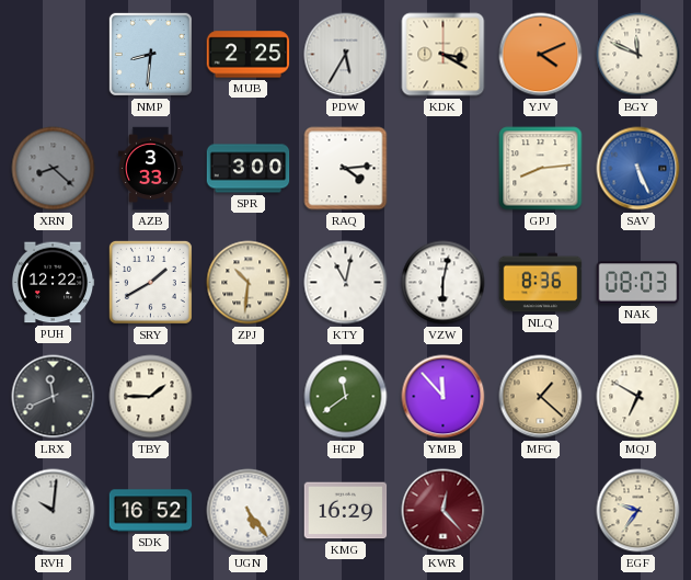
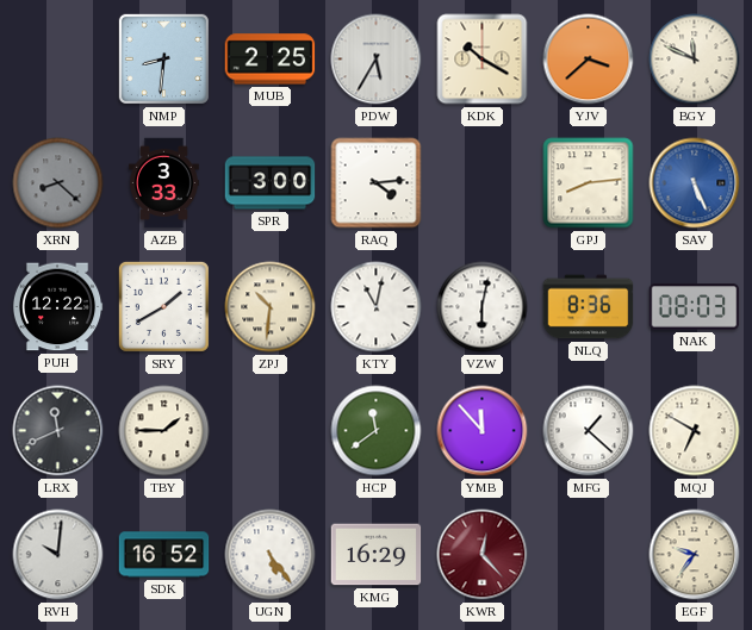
KDK: 3:20 -> 10:20 (483, 60)
YJV: 4:11 -> 3:38 (589, 60)
MFG dial: champagne -> white (589, 431)
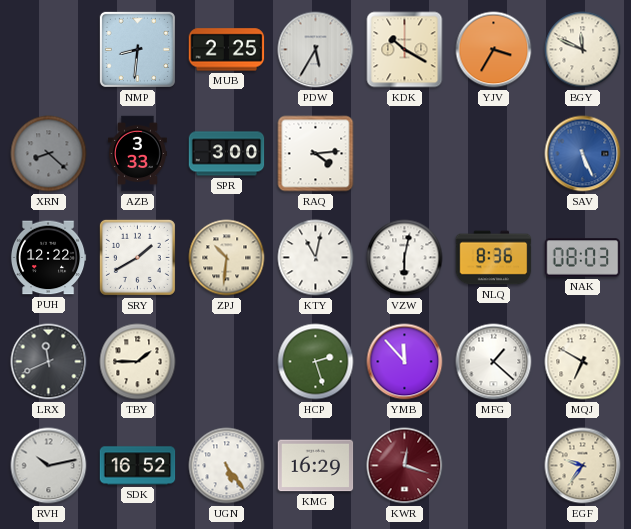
YJV: 3:38 -> 3:35 (494, 50)
GPJ: 8:14 -> none (589, 183)
HCP: 11:39 -> 2:27 (316, 362)
RVH: 10:01 -> 10:13 (49, 466)
KWR: 12:23 -> 12:18 (405, 466)
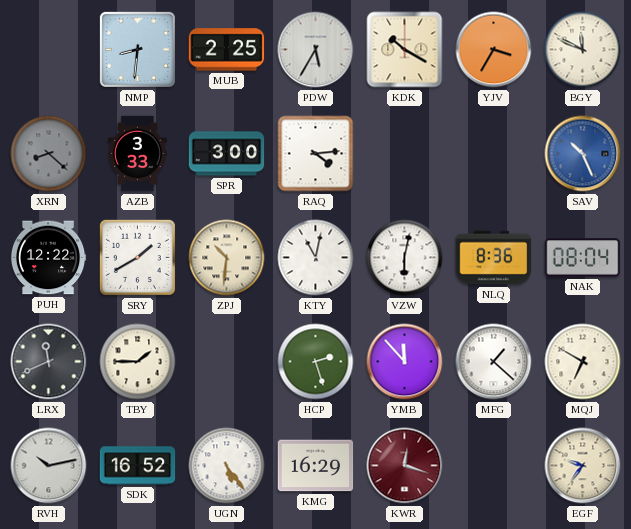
SAV: 5:26 -> 10:26 (583, 154)
NAK: 08:03 -> 08:04 (583, 258)
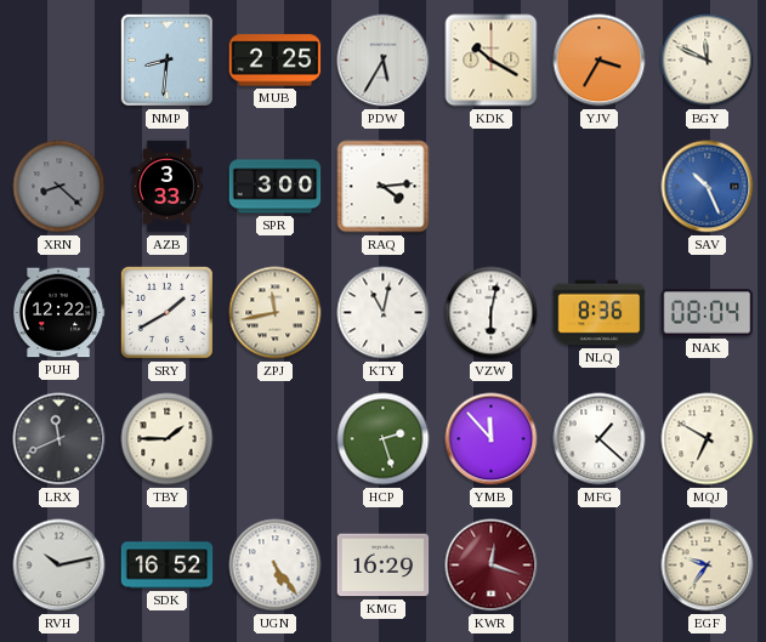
ZPJ: 10:31 -> 11:43 (276, 313)
